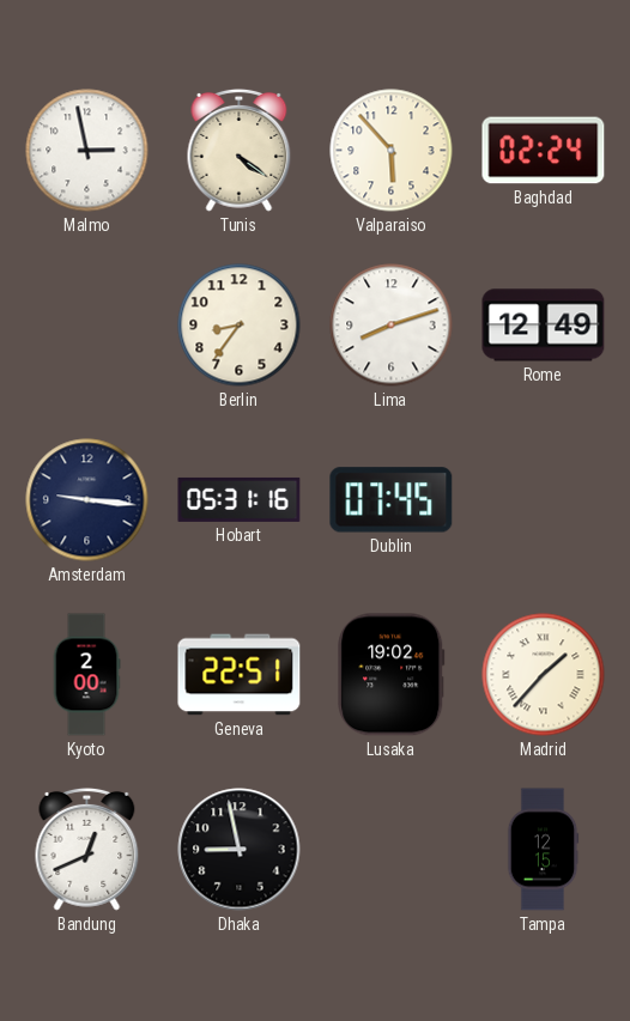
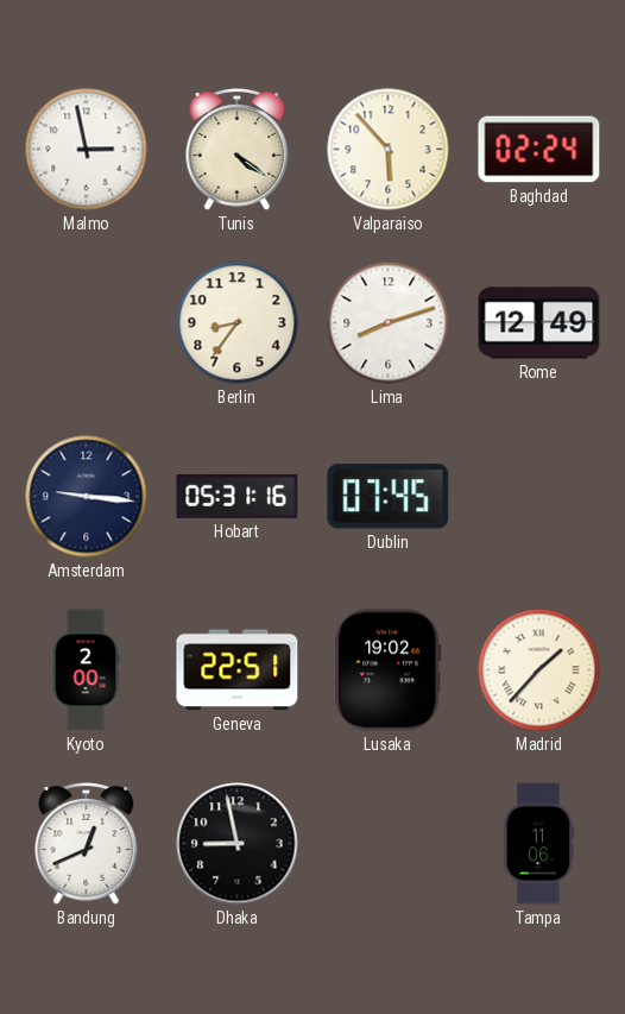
Tampa: 12:15 -> 11:06 (538, 844)
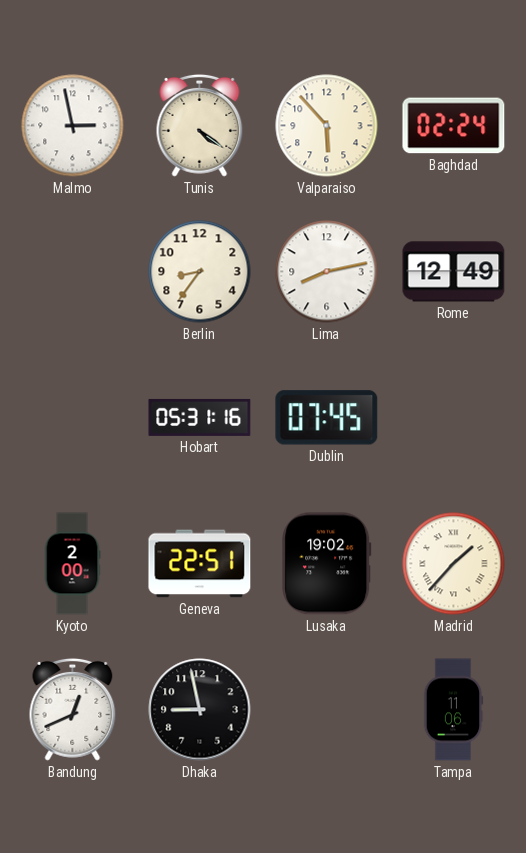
Lima: 8:12 -> 8:13 (327, 272)
Amsterdam: 9:16 -> none (87, 497)
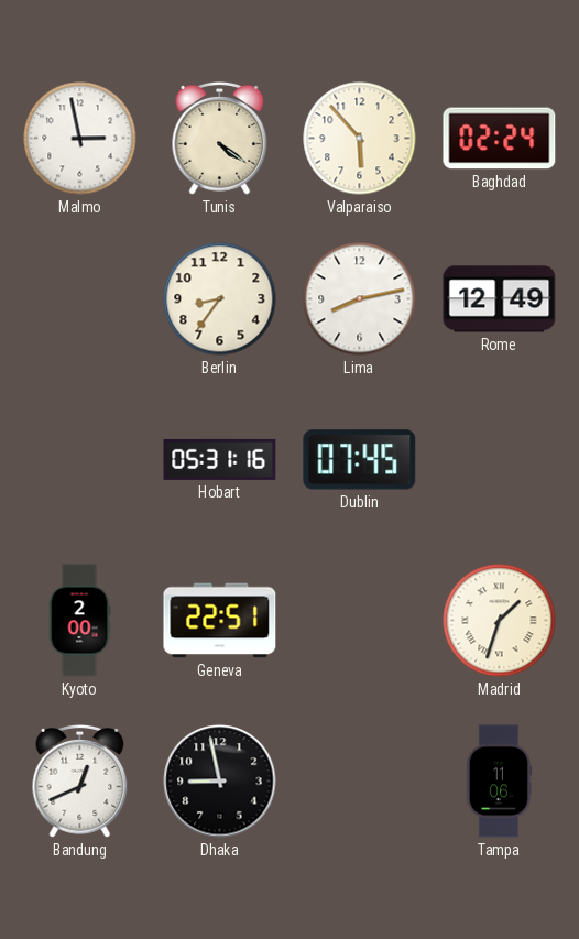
Lusaka: 19:02 -> none (327, 564)
Madrid: 1:37 -> 1:33 (500, 621)
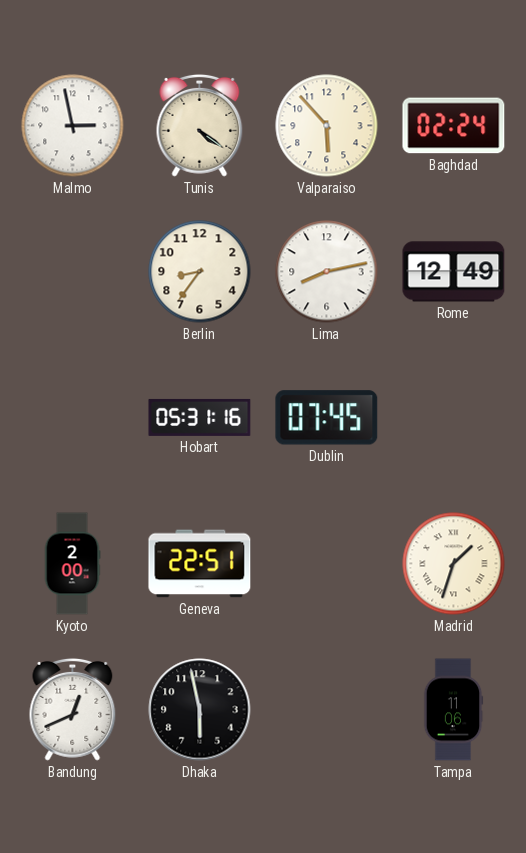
Dhaka: 8:58 -> 5:58 (200, 710)
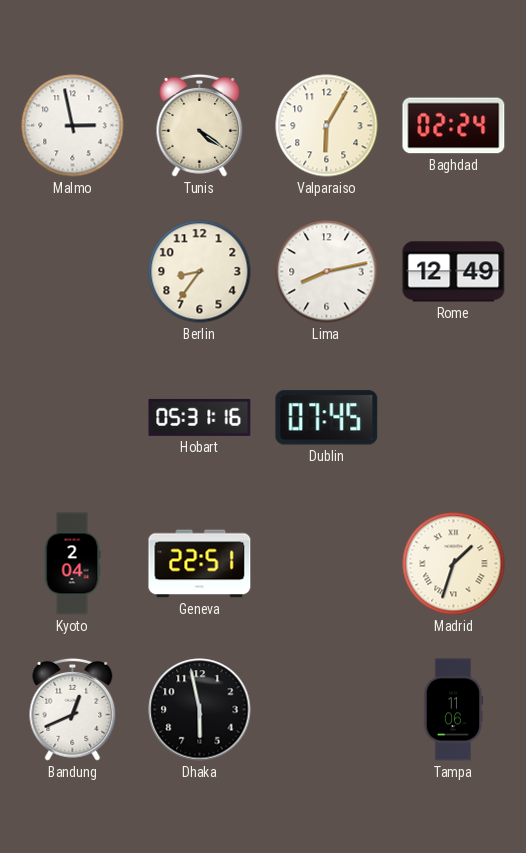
Valparaiso: 5:53 -> 6:05 (327, 126)
Kyoto: 2:00 -> 2:04 (72, 564)
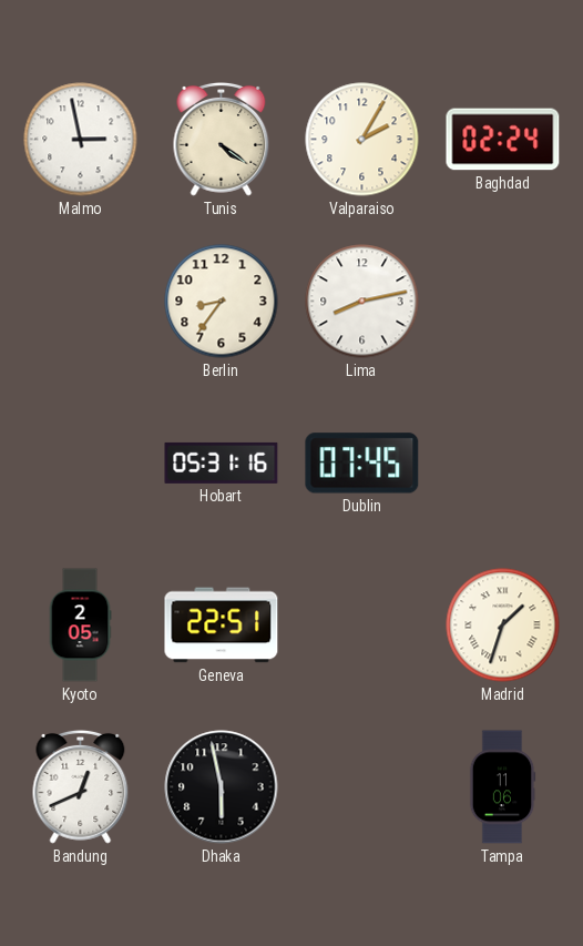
Valparaiso: 6:05 -> 2:05 (362, 140)
Rome: 12:49 -> none (454, 272)
Kyoto: 2:04 -> 2:05 (80, 625)
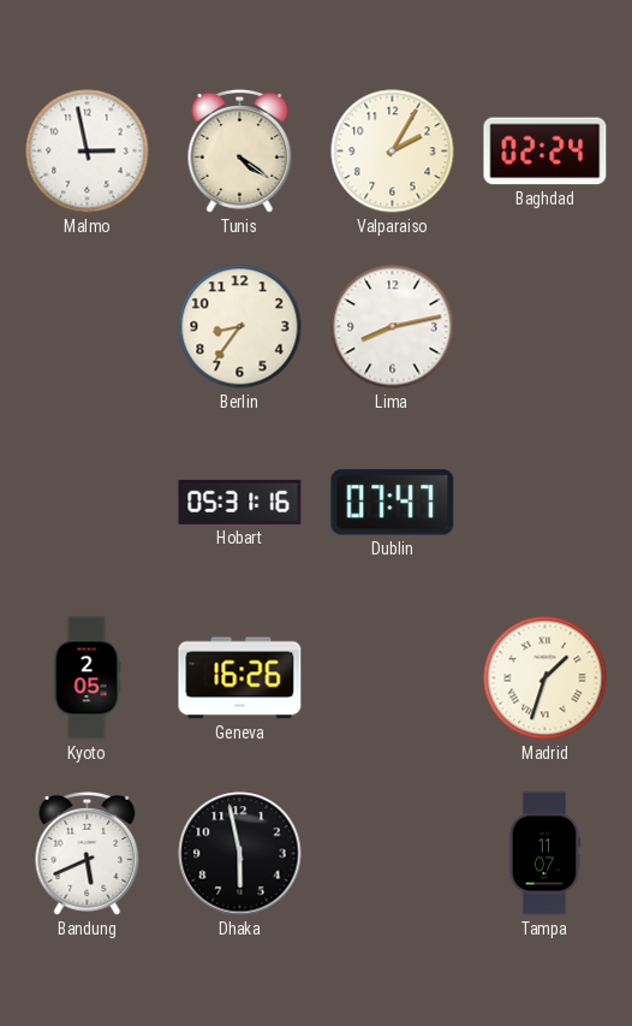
Dublin: 07:45 -> 07:47 (393, 503)
Geneva: 22:51 -> 16:26 (240, 678)
Bandung: 12:41 -> 5:41 (88, 853)
Tampa: 11:06 -> 11:07 (544, 854)
